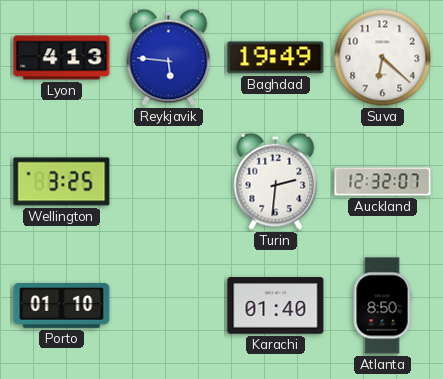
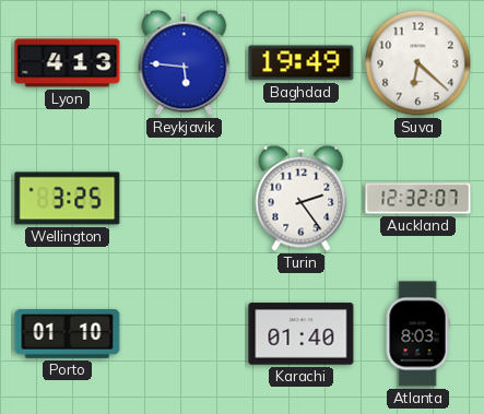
Turin: 2:31 -> 2:24 (302, 198)
Atlanta: 8:50 -> 8:03 (417, 334)
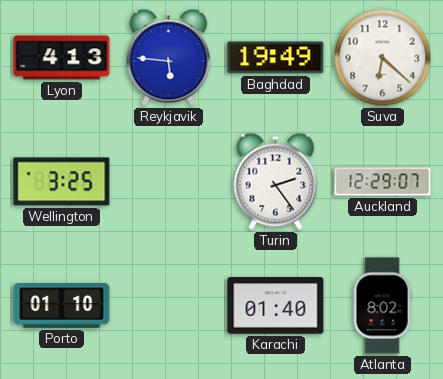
Auckland: 12:32 -> 12:29 (383, 182)
Atlanta: 8:03 -> 8:02 (382, 306)
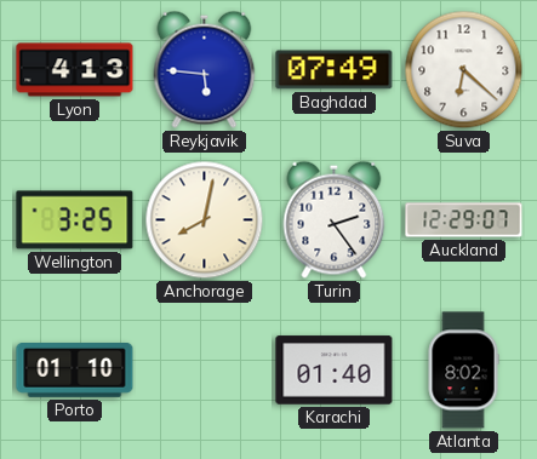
Baghdad: 19:49 -> 07:49 (335, 70)
Anchorage: none -> 8:02 (205, 220)
